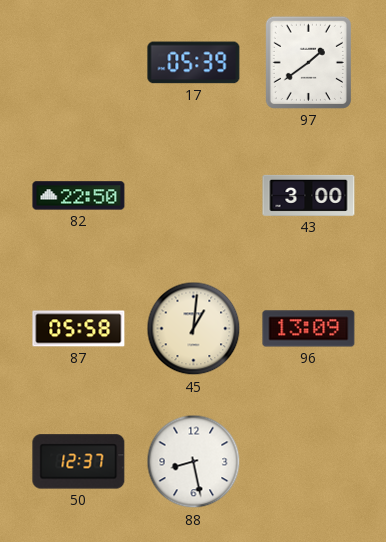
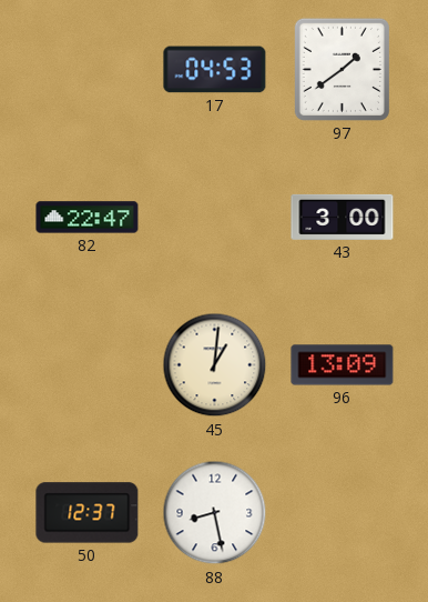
17: 05:39 -> 04:53 (215, 70)
82: 22:50 -> 22:47 (88, 218)
87: 05:58 -> none (79, 329)
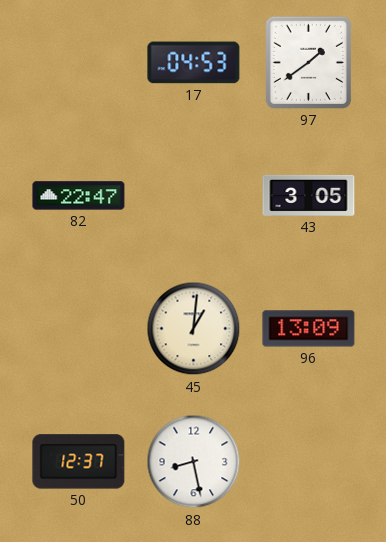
43: 3:00 -> 3:05 (309, 195)
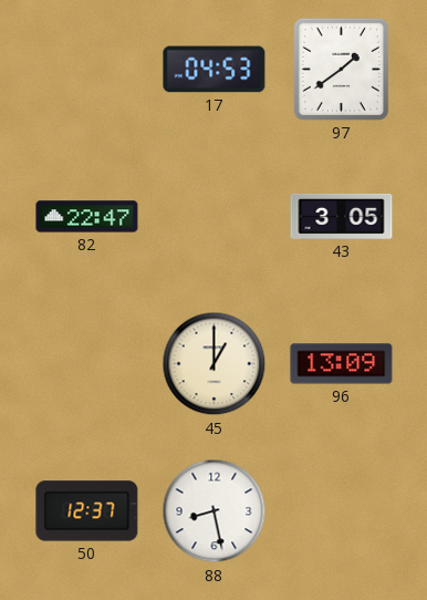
45: 1:01 -> 1:00 (215, 364)
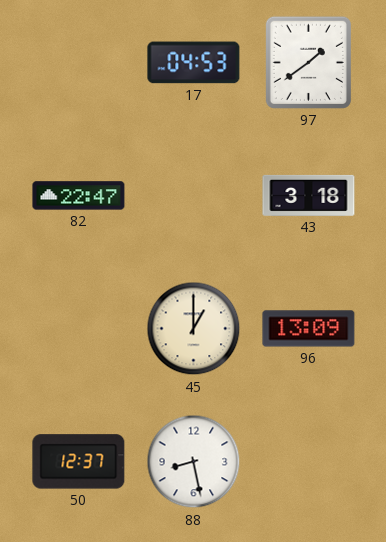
43: 3:05 -> 3:18 (309, 195)
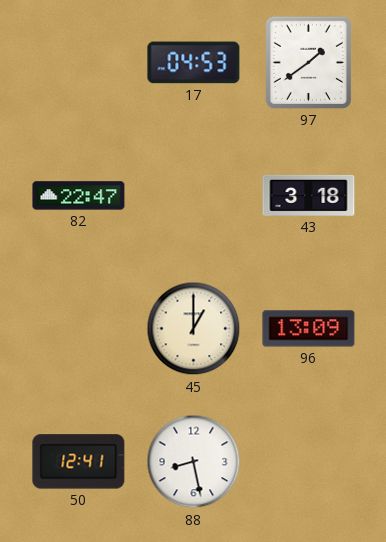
50: 12:37 -> 12:41 (79, 462)
